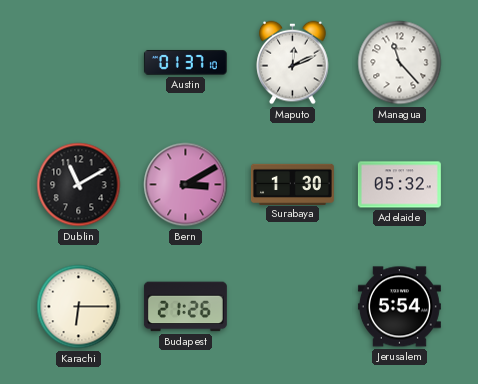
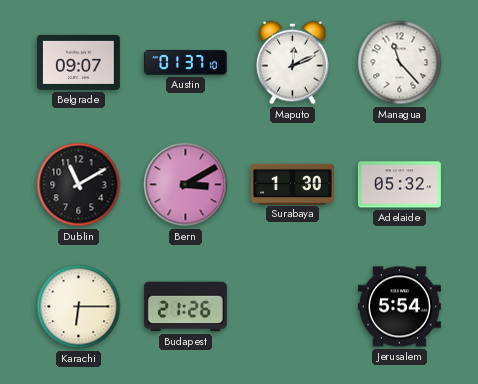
Belgrade: none -> 09:07 (78, 62)
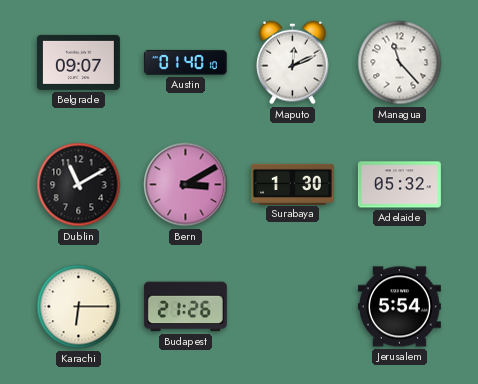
Austin: 01:37 -> 01:40 (185, 62)
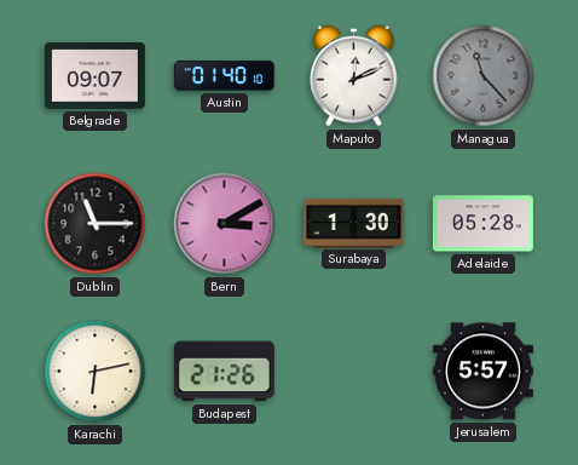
Managua dial: white -> grey (484, 76)
Dublin: 11:10 -> 11:15 (96, 224)
Adelaide: 05:32 -> 05:28 (482, 224)
Karachi: 6:15 -> 6:13 (96, 372)
Jerusalem: 5:54 -> 5:57 (482, 372)
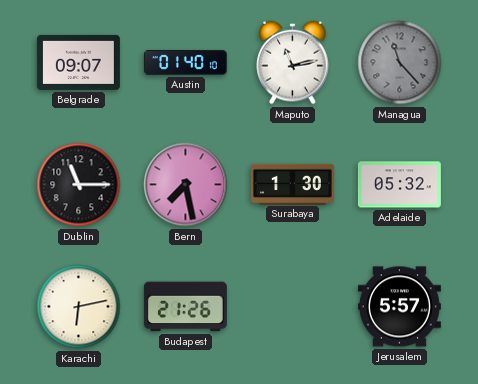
Maputo: 12:11 -> 11:13 (293, 63)
Bern: 3:10 -> 7:28 (186, 185)
Adelaide: 05:28 -> 05:32 (399, 185)
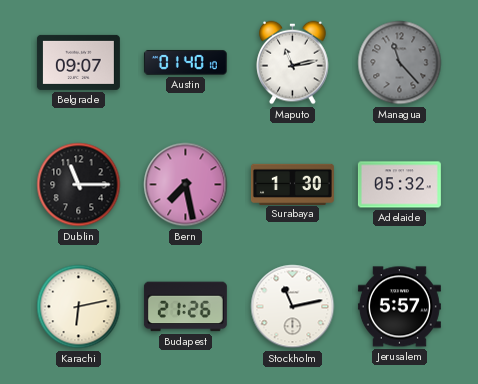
Stockholm: none -> 11:13 (293, 307)
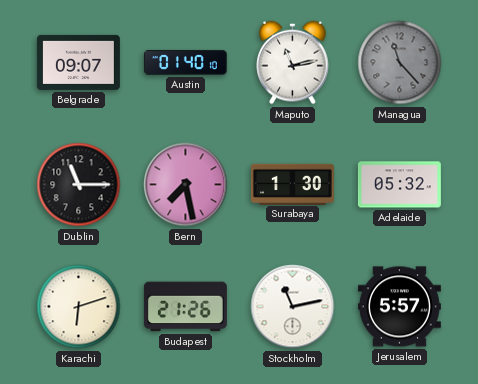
Karachi: 6:13 -> 6:12 (79, 307)
